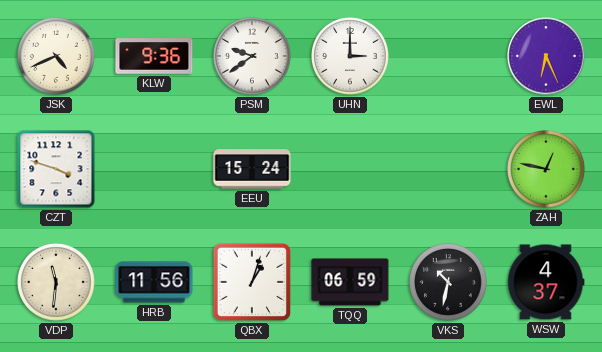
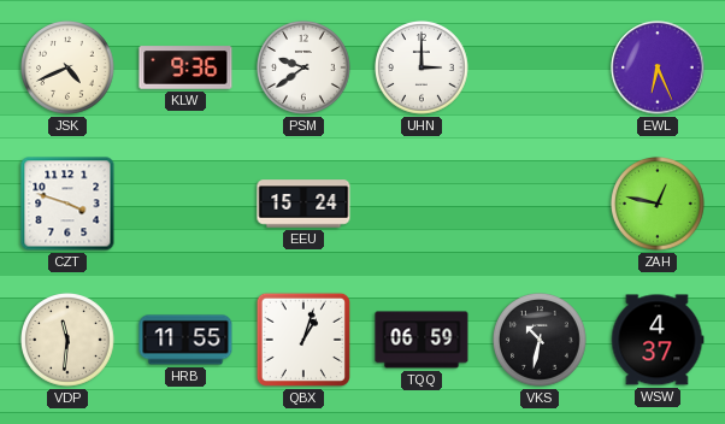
HRB: 11:56 -> 11:55 (185, 340)
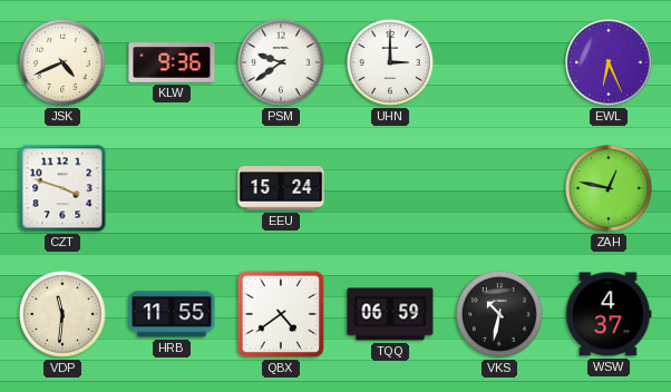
QBX: 1:03 -> 4:39 (281, 314)
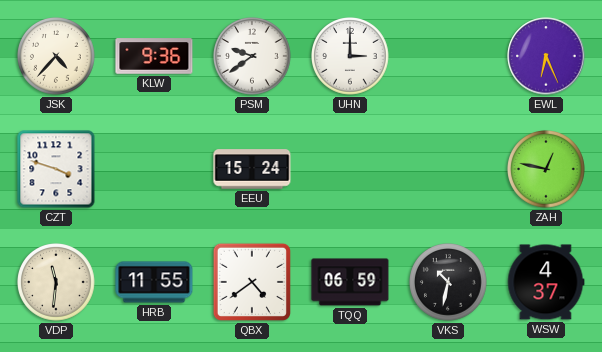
JSK: 4:41 -> 4:37 (57, 57)
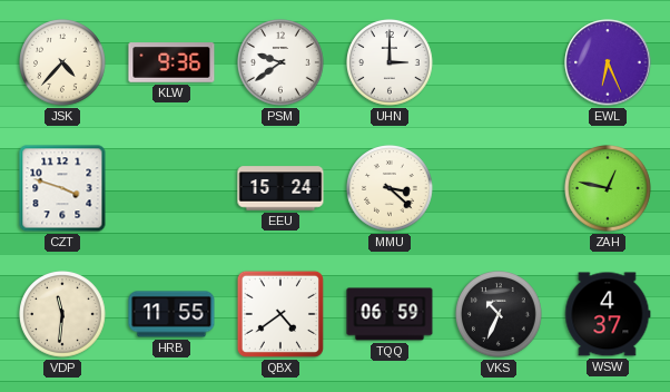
MMU: none -> 3:22 (391, 189)
VKS: 10:32 -> 10:34 (500, 315)
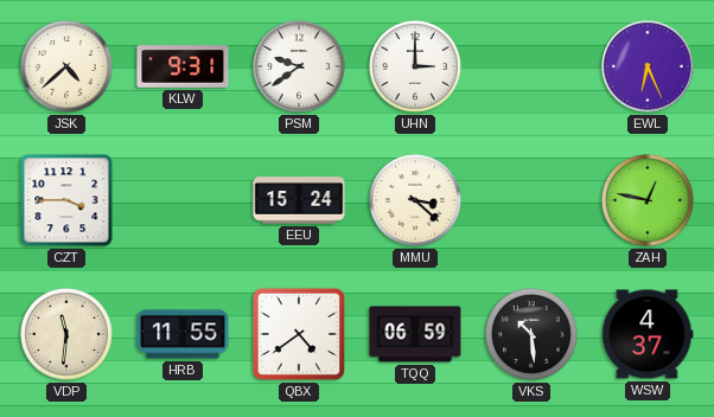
JSK: 4:37 -> 4:38 (68, 68)
KLW: 9:36 -> 9:31 (183, 66)
CZT: 3:48 -> 3:45 (66, 200)
VKS: 10:34 -> 10:29 (533, 335)
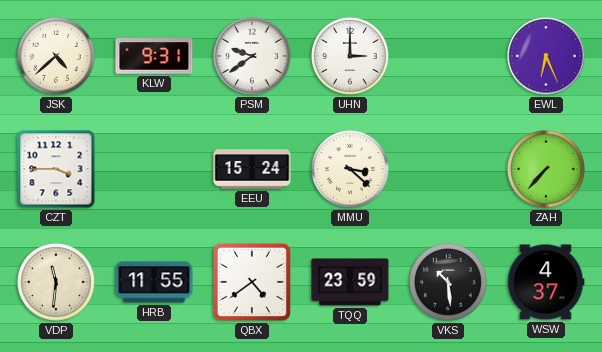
ZAH: 12:47 -> 7:37 (547, 170)
TQQ: 06:59 -> 23:59 (350, 282)
